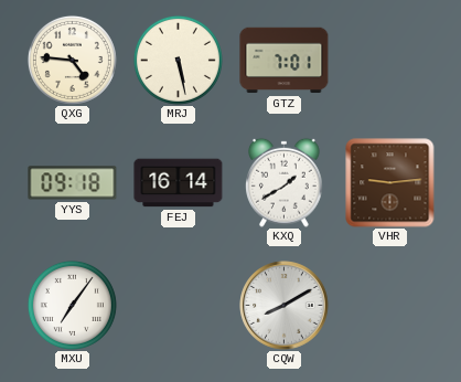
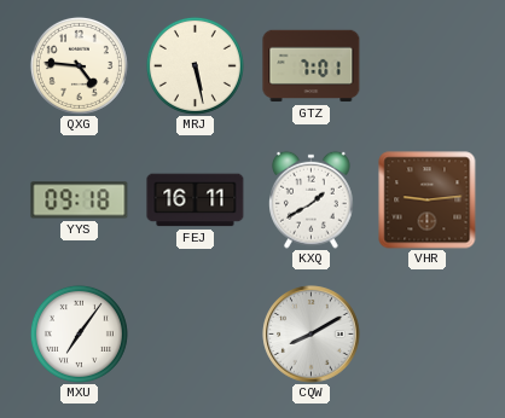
FEJ: 16:14 -> 16:11 (196, 201)
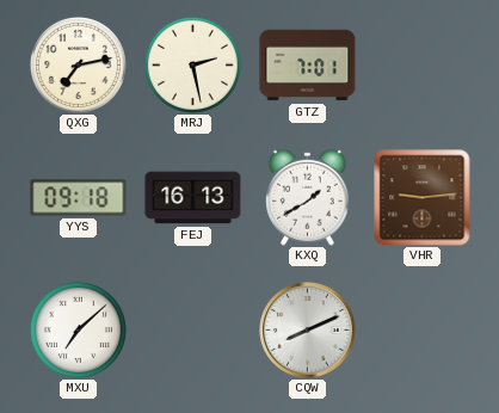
QXG: 4:46 -> 7:13 (78, 64)
MRJ: 5:28 -> 2:28 (192, 64)
FEJ: 16:11 -> 16:13 (193, 198)
MXU: 7:06 -> 7:08 (78, 329)
CQW: 8:10 -> 8:11 (308, 331)
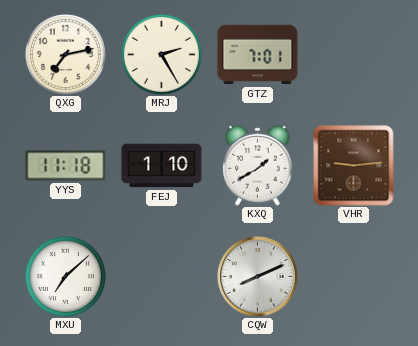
MRJ: 2:28 -> 2:25 (161, 54)
YYS: 09:18 -> 11:18 (66, 166)
FEJ: 16:13 -> 1:10 (162, 166)
